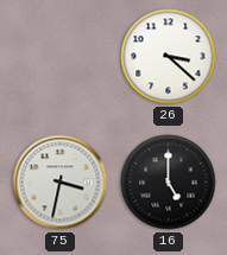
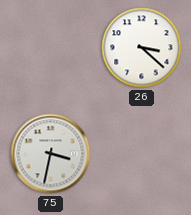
16: 5:00 -> none (169, 183)
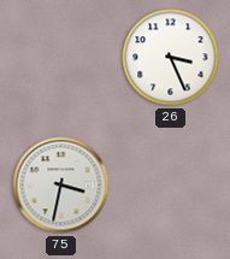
26: 3:22 -> 3:26 (171, 58)
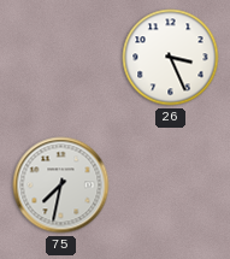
75: 3:32 -> 7:32 (61, 186)
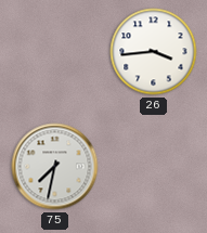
26: 3:26 -> 3:44 (154, 52)
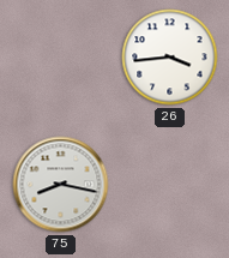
75: 7:32 -> 8:17 (61, 185)
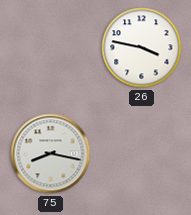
26: 3:44 -> 3:47 (142, 48)
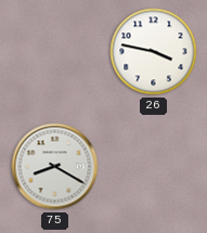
75: 8:17 -> 8:20 (55, 167)
